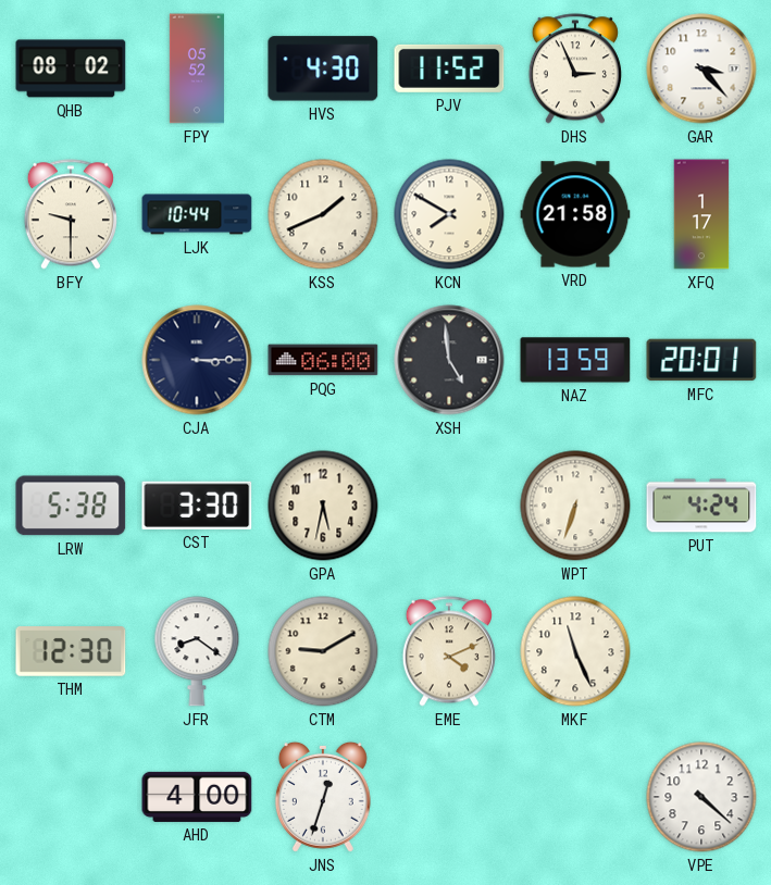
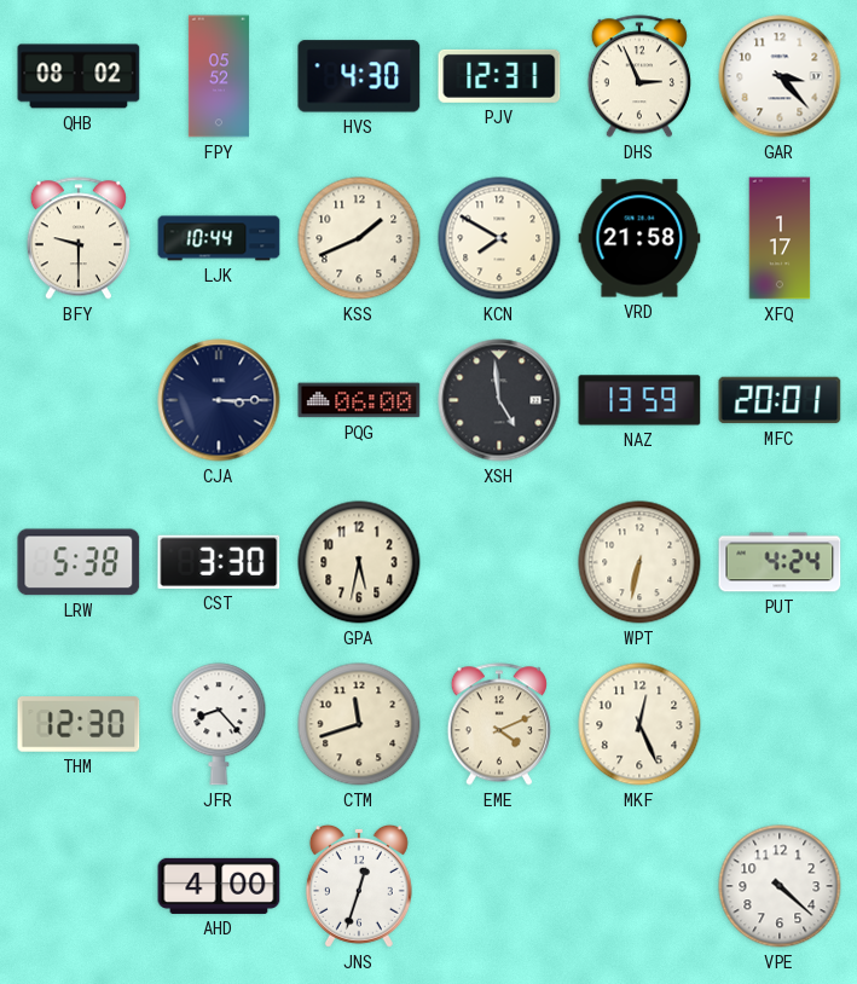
PJV: 11:52 -> 12:31 (499, 76)
WPT: 6:33 -> 6:32 (639, 562)
JFR: 8:21 -> 8:23 (219, 724)
CTM: 9:10 -> 11:42 (359, 724)
MKF: 11:26 -> 12:26 (639, 724)
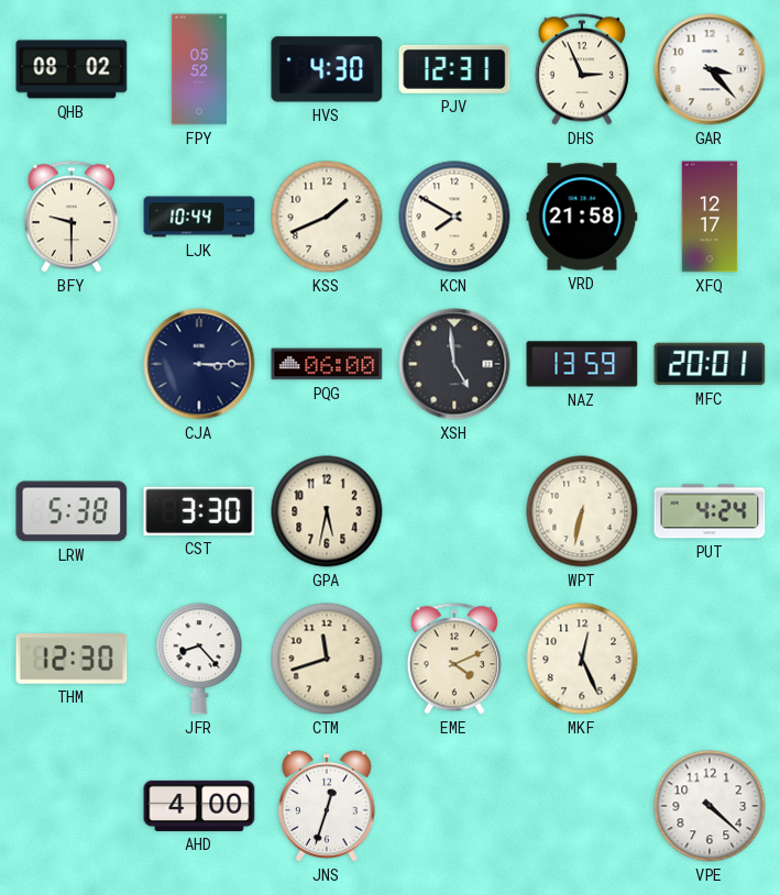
XFQ: 1:17 -> 12:17 (710, 217)
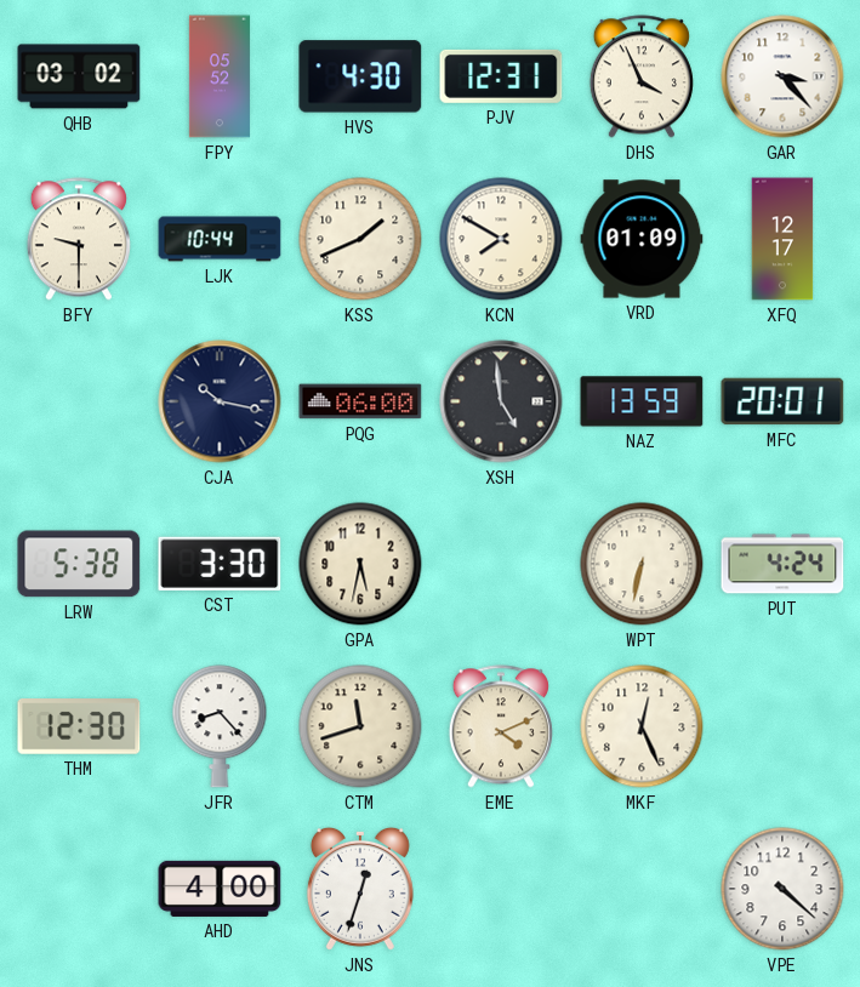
QHB: 08:02 -> 03:02 (79, 76)
DHS: 2:56 -> 3:56 (642, 76)
VRD: 21:58 -> 01:09 (642, 239)
CJA: 3:15 -> 10:17 (220, 401)
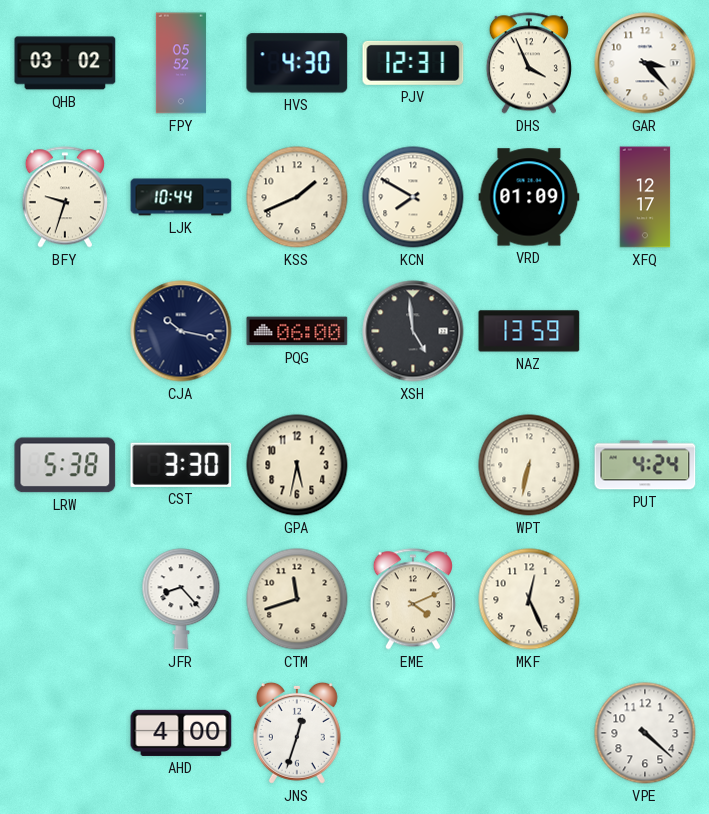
BFY: 9:30 -> 9:33 (65, 197)
MFC: 20:01 -> none (782, 401)
THM: 12:30 -> none (79, 728)
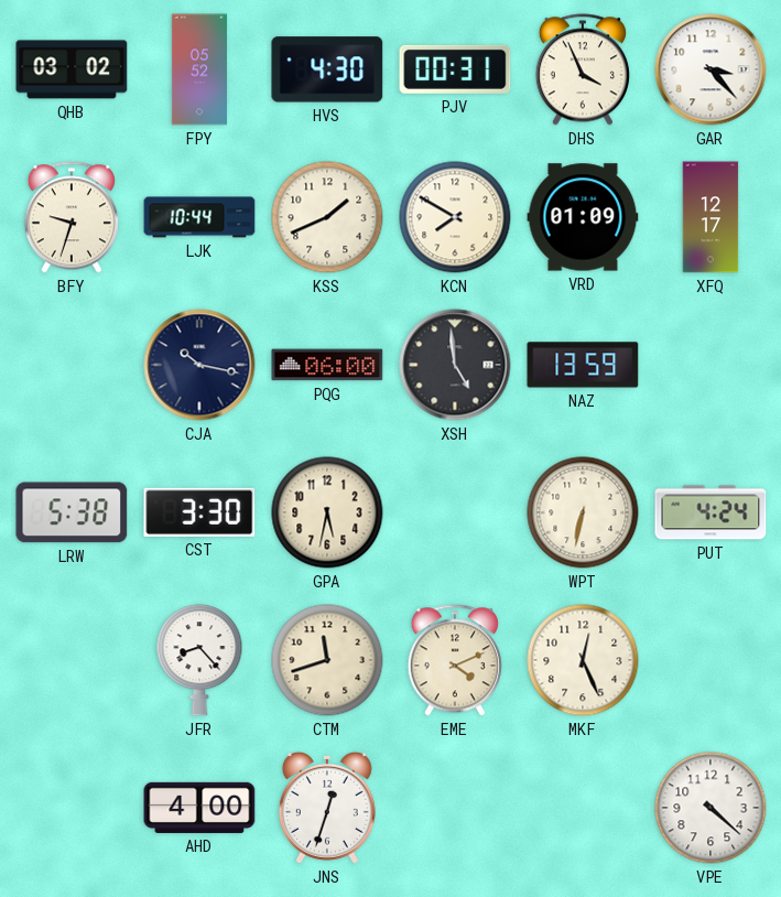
PJV: 12:31 -> 00:31 (455, 69)
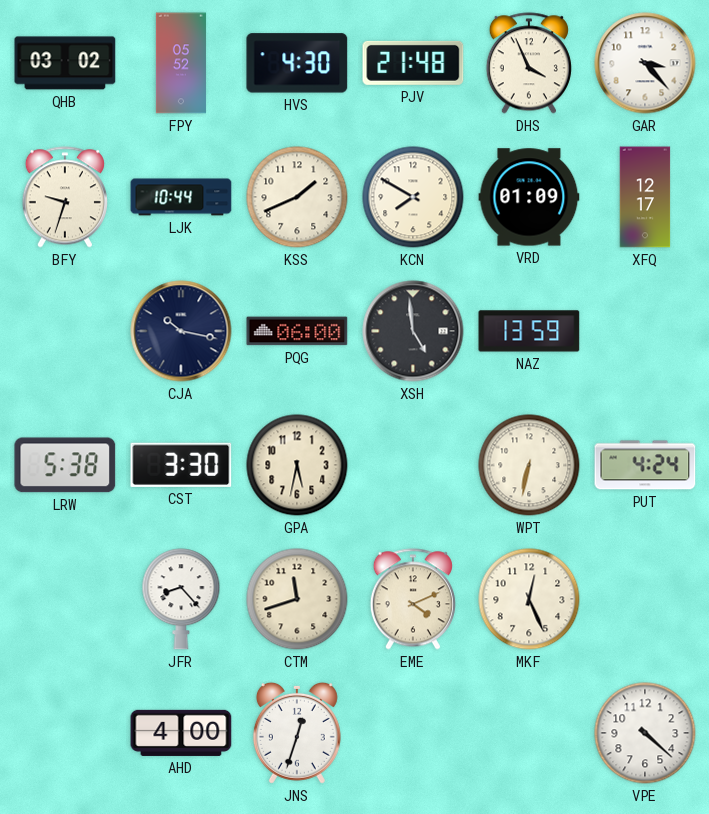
PJV: 00:31 -> 21:48 (413, 63)
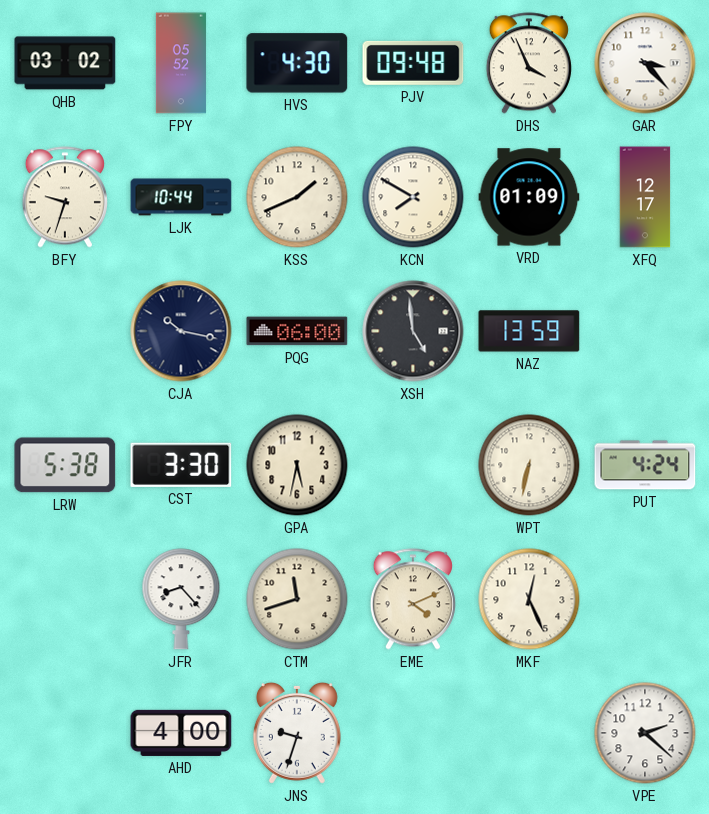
PJV: 21:48 -> 09:48 (413, 63)
JNS: 12:33 -> 9:33 (297, 733)
VPE: 4:22 -> 2:22 (645, 733)
